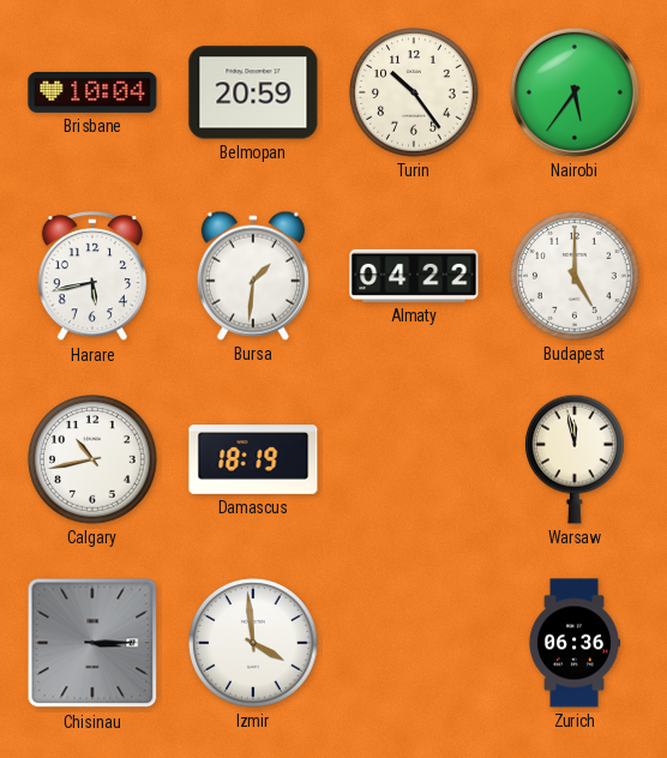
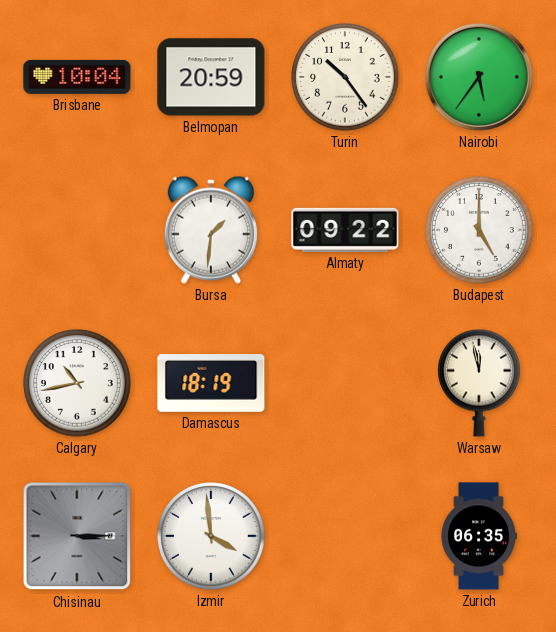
Harare: 5:43 -> none (92, 277)
Almaty: 04:22 -> 09:22 (345, 230)
Zurich: 06:36 -> 06:35 (478, 536)
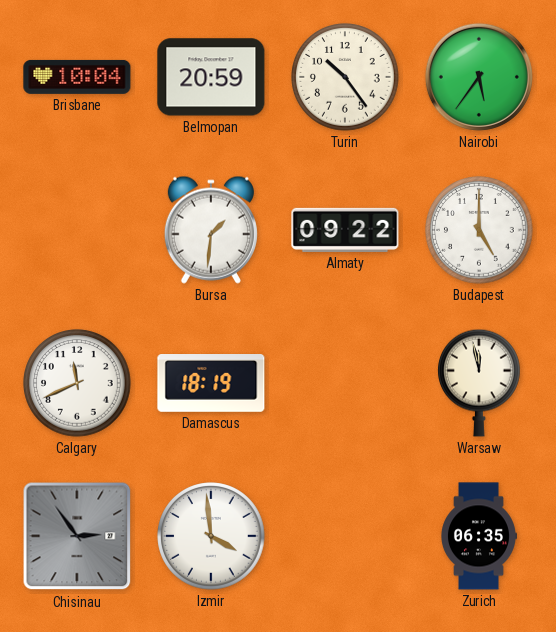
Calgary: 10:43 -> 11:41 (77, 383)
Chisinau: 3:15 -> 2:54 (77, 536)
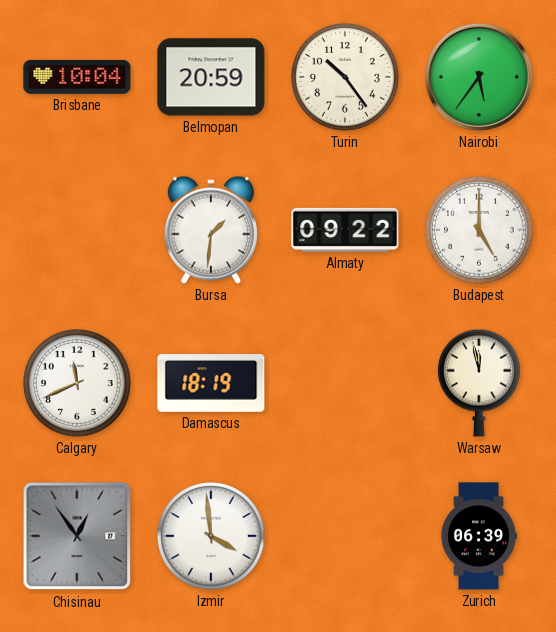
Chisinau: 2:54 -> 12:54 (77, 536)
Zurich: 06:35 -> 06:39 (478, 536)
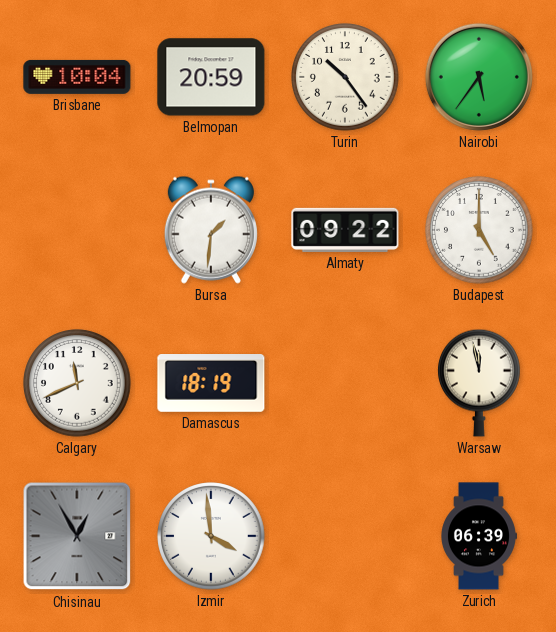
Chisinau: 12:54 -> 12:55 (77, 536)
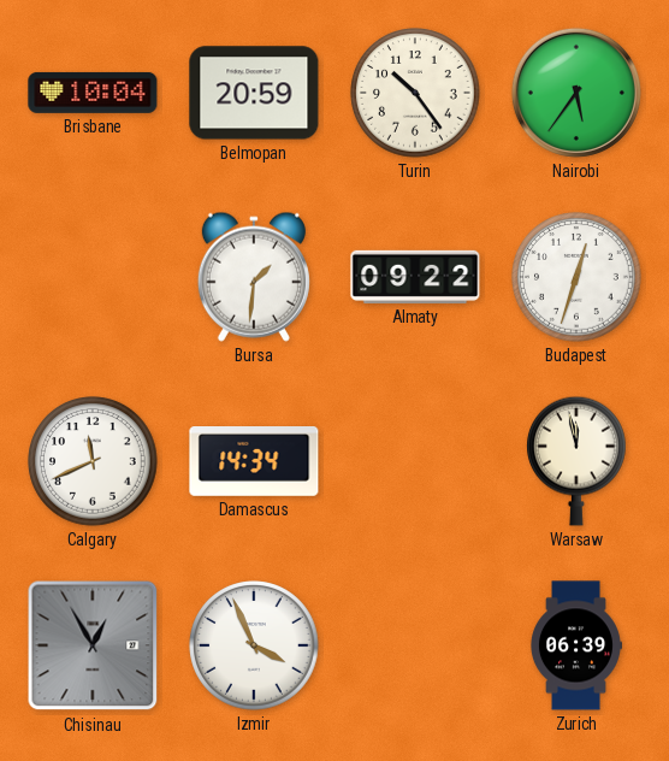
Budapest: 5:00 -> 12:33 (576, 277)
Damascus: 18:19 -> 14:34 (254, 462)
Izmir: 3:59 -> 3:56 (254, 645)
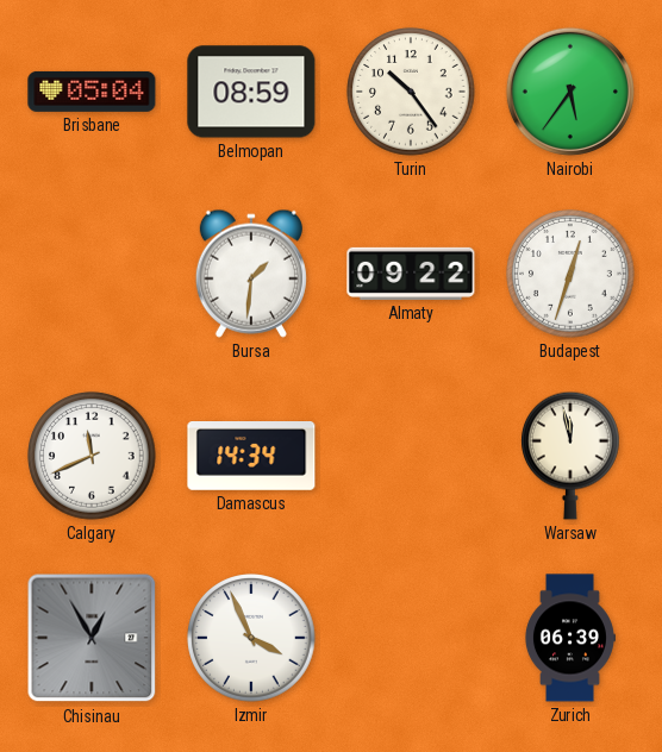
Brisbane: 10:04 -> 05:04 (92, 92)
Belmopan: 20:59 -> 08:59 (251, 92)
